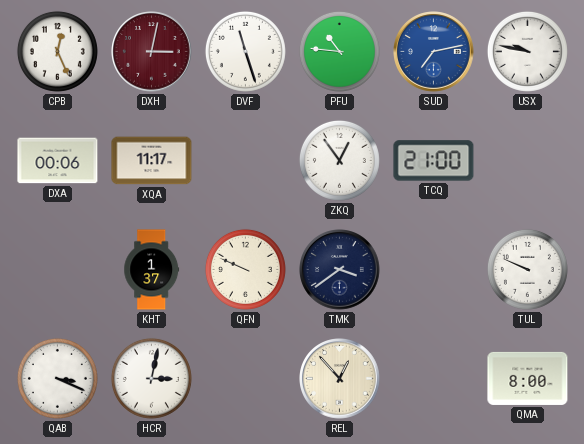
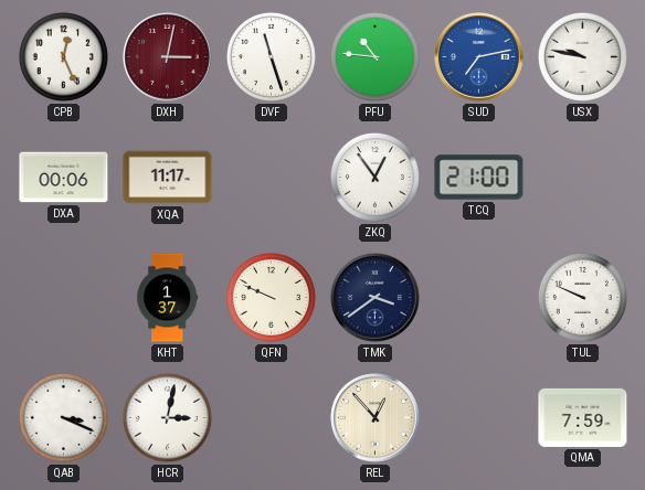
QMA: 8:00 -> 7:59 (583, 417)
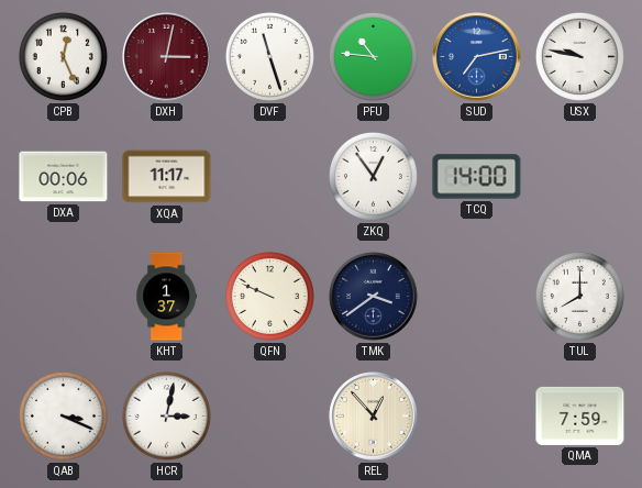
TCQ: 21:00 -> 14:00 (477, 177)
TUL: 9:49 -> 8:00 (579, 296)
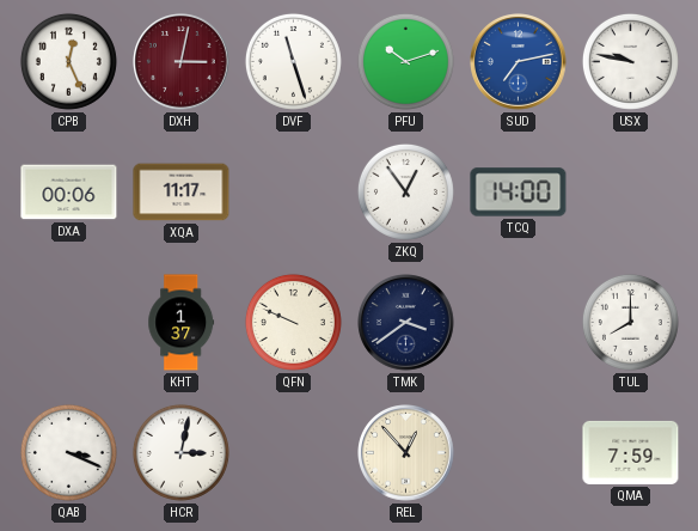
PFU: 10:46 -> 10:12 (405, 61)
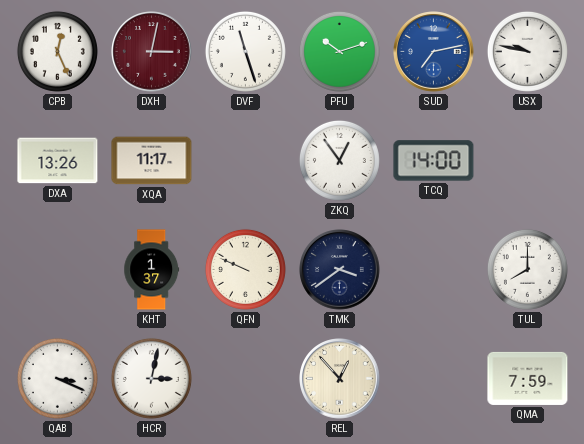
DXA: 00:06 -> 13:26 (58, 161)
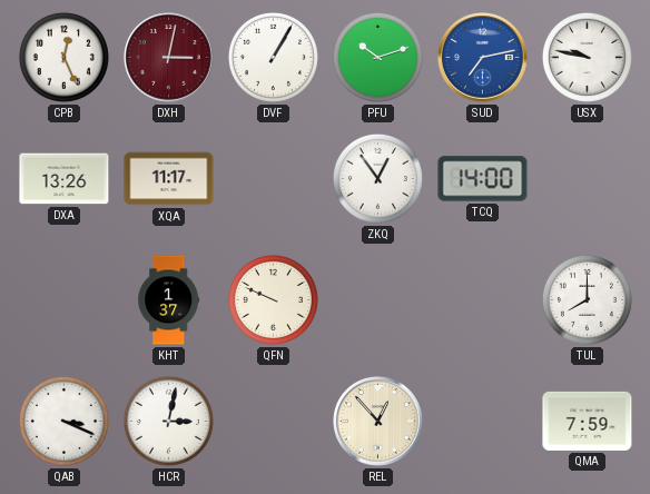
DVF: 11:27 -> 1:05 (273, 57)
TMK: 3:39 -> none (340, 270)
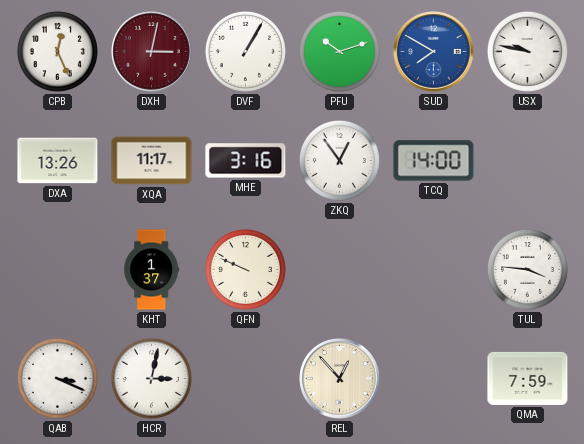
SUD: 7:13 -> 7:50 (434, 52)
MHE: none -> 3:16 (246, 161)
TUL: 8:00 -> 3:46 (527, 269)
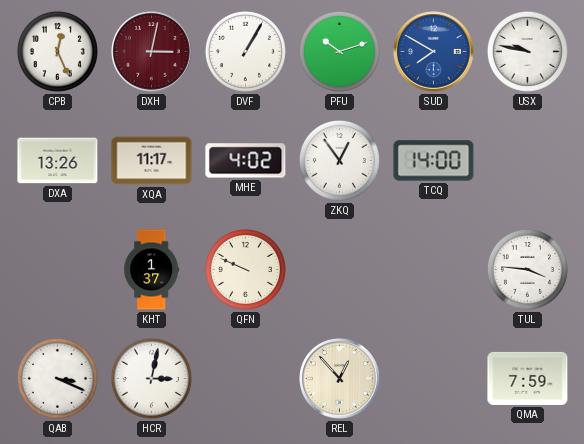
MHE: 3:16 -> 4:02 (246, 161)
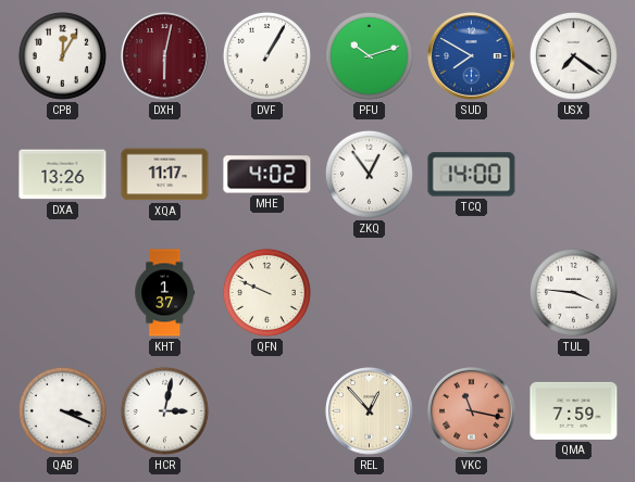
CPB: 12:26 -> 12:05 (62, 55)
DXH: 3:02 -> 6:02 (165, 56)
USX: 9:47 -> 7:21 (573, 55)
VKC: none -> 11:17 (472, 411)
